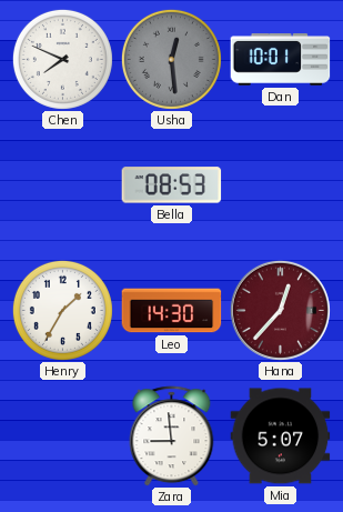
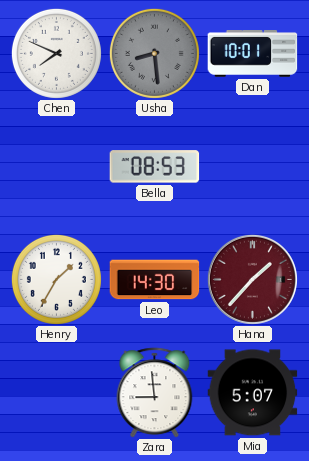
Usha: 12:29 -> 8:29 (154, 53)
Hana: 12:37 -> 1:37 (252, 279)
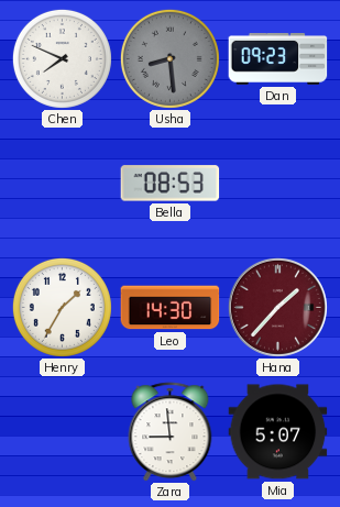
Dan: 10:01 -> 09:23 (278, 59)
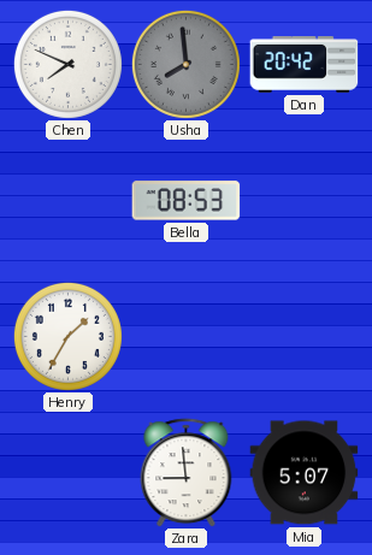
Usha: 8:29 -> 7:59 (185, 64)
Dan: 09:23 -> 20:42 (305, 65)
Leo: 14:30 -> none (171, 308)
Hana: 1:37 -> none (277, 307)
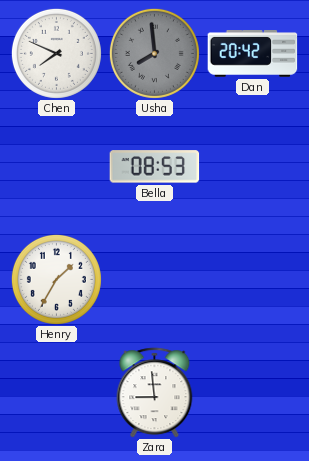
Mia: 5:07 -> none (305, 473)
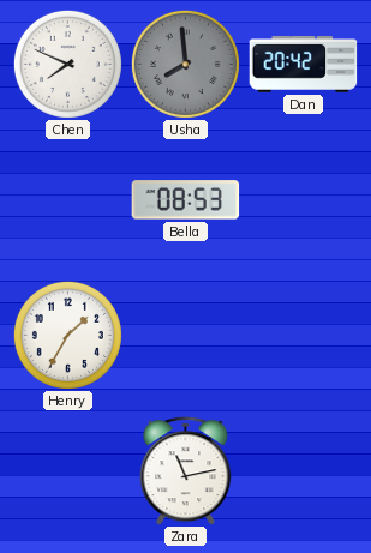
Zara: 8:59 -> 11:13 (186, 471)
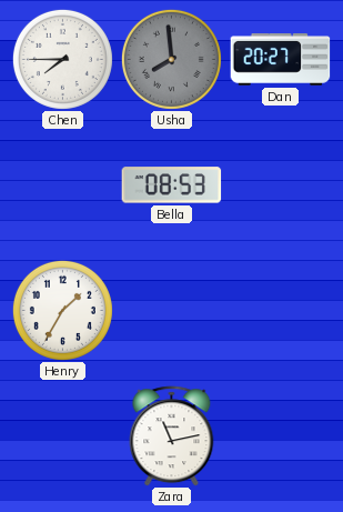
Chen: 7:49 -> 7:45 (62, 59)
Dan: 20:42 -> 20:27 (281, 60)
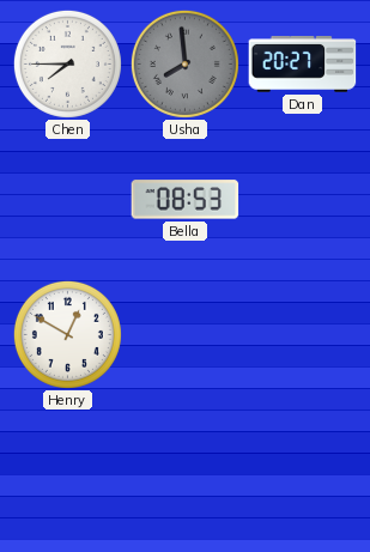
Henry: 1:35 -> 12:50 (67, 334)
Zara: 11:13 -> none (172, 436)
